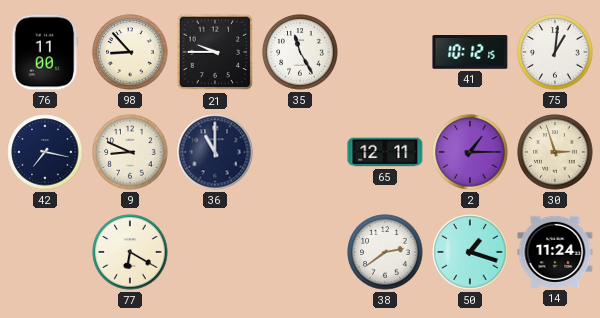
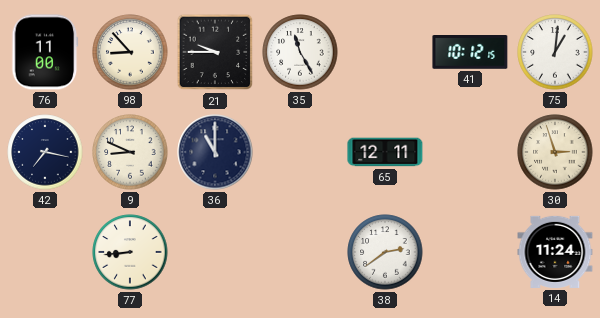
2: 1:15 -> none (470, 152)
77: 6:20 -> 8:44 (130, 252)
50: 1:18 -> none (470, 252)
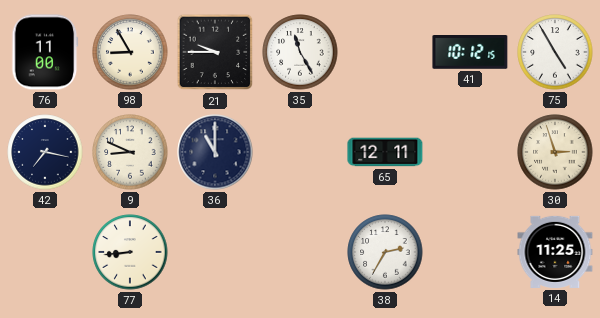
98: 8:53 -> 8:55 (130, 52)
75: 1:01 -> 4:55 (555, 52)
38: 2:39 -> 2:35 (385, 252)
14: 11:24 -> 11:25 (555, 252)
